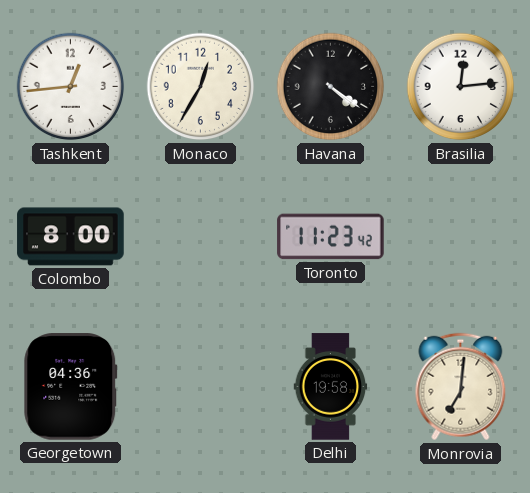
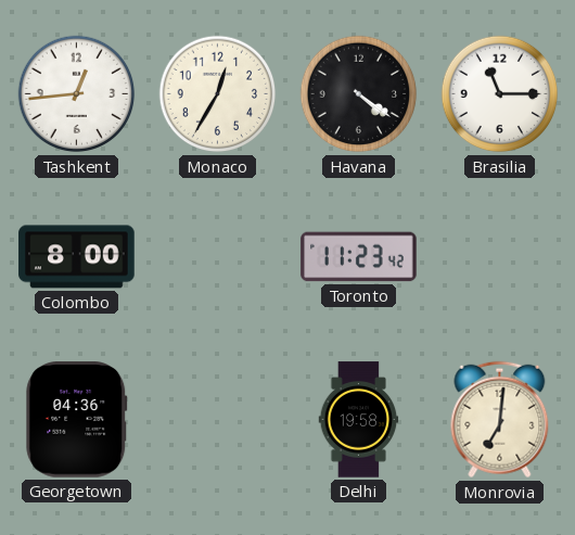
Brasilia: 12:14 -> 11:15 (500, 94)
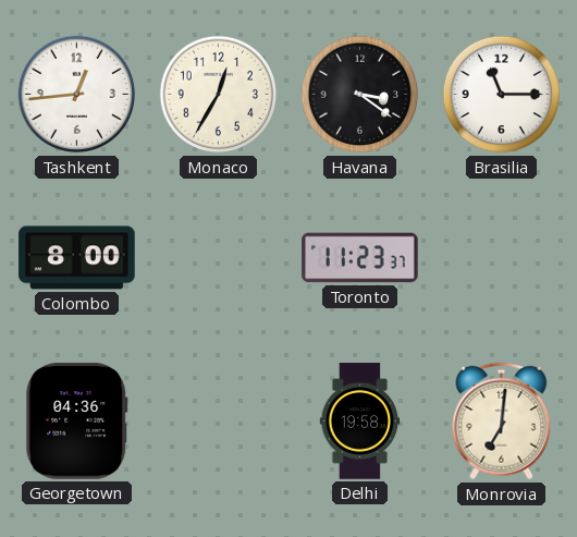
Havana: 4:21 -> 3:21 (360, 95)
Toronto: 11:23:42 -> 11:23:37 (360, 258)
